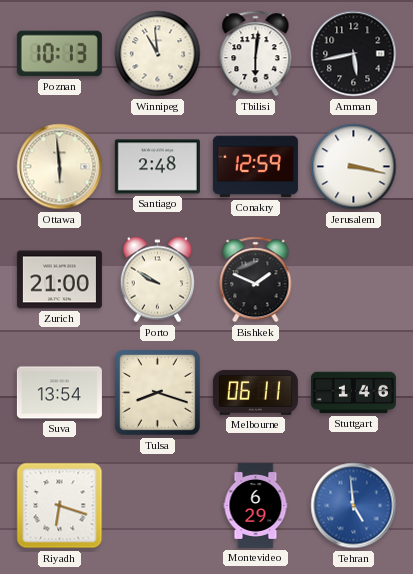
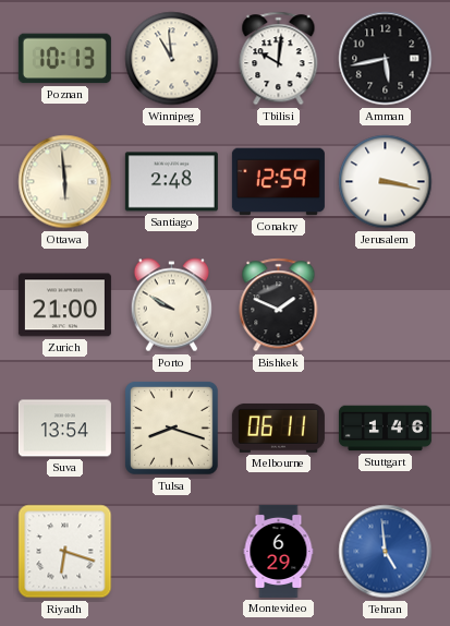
Tbilisi: 6:01 -> 10:01 (279, 59)
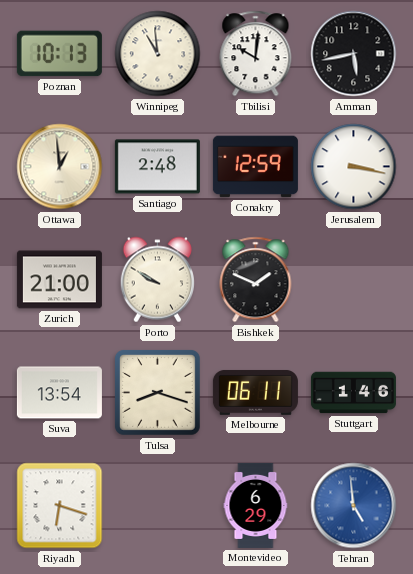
Ottawa: 5:59 -> 12:59 (60, 167)
